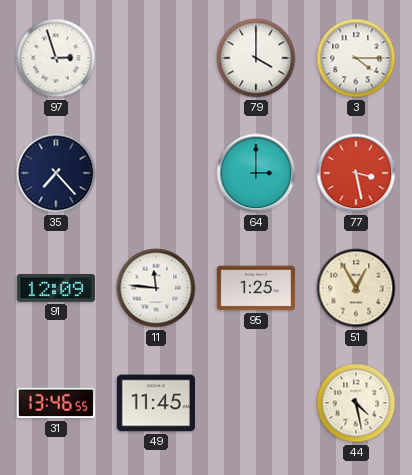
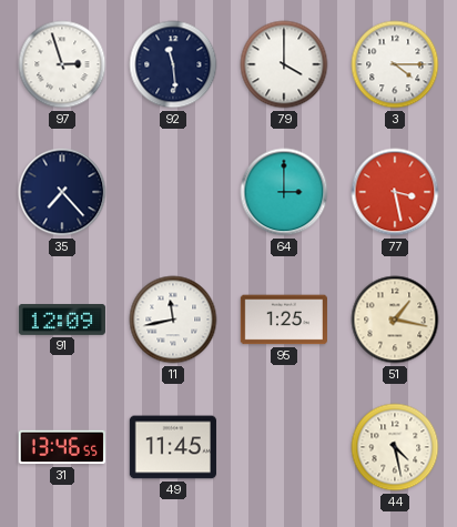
92: none -> 11:29 (173, 64)
11: 11:46 -> 11:43 (173, 320)
51: 12:55 -> 1:17 (395, 320)
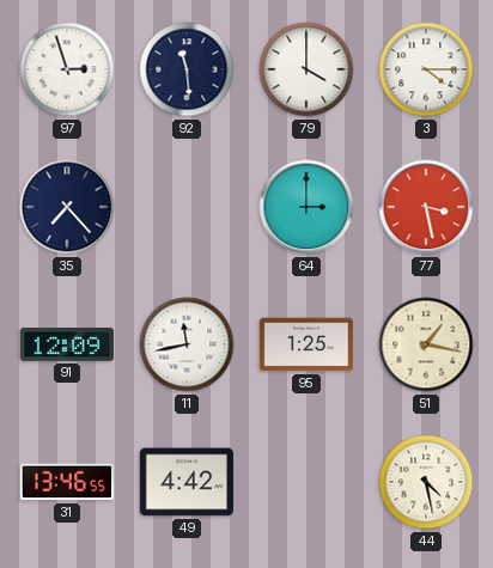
49: 11:45 -> 4:42 (187, 482)
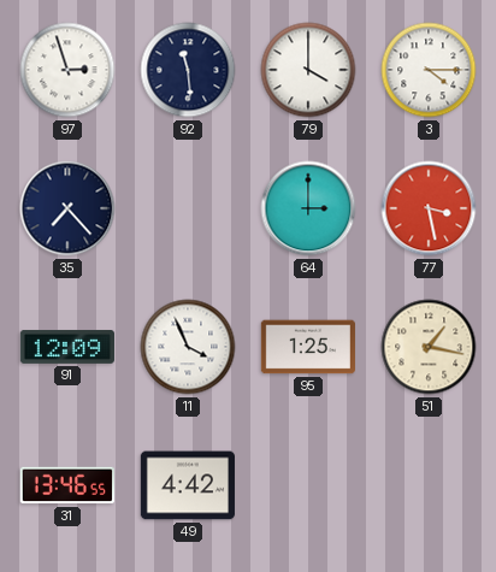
11: 11:43 -> 3:56 (188, 347)
44: 4:28 -> none (426, 482)
